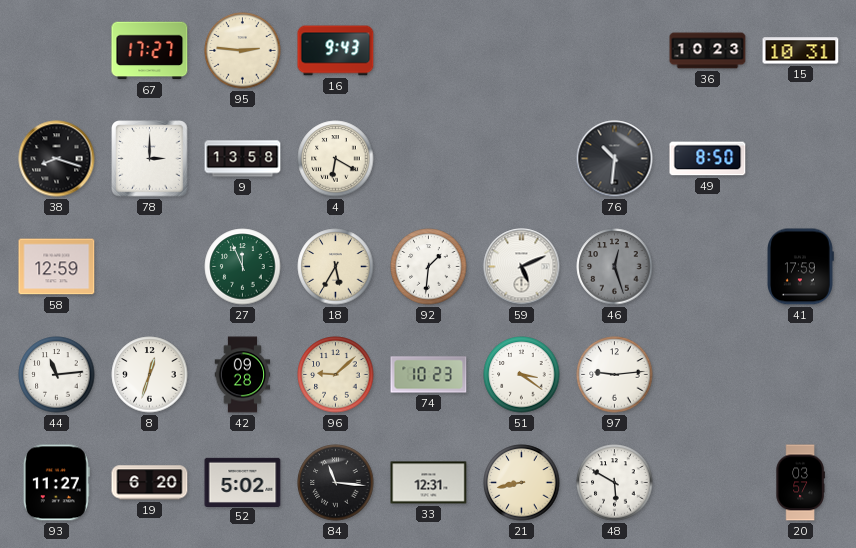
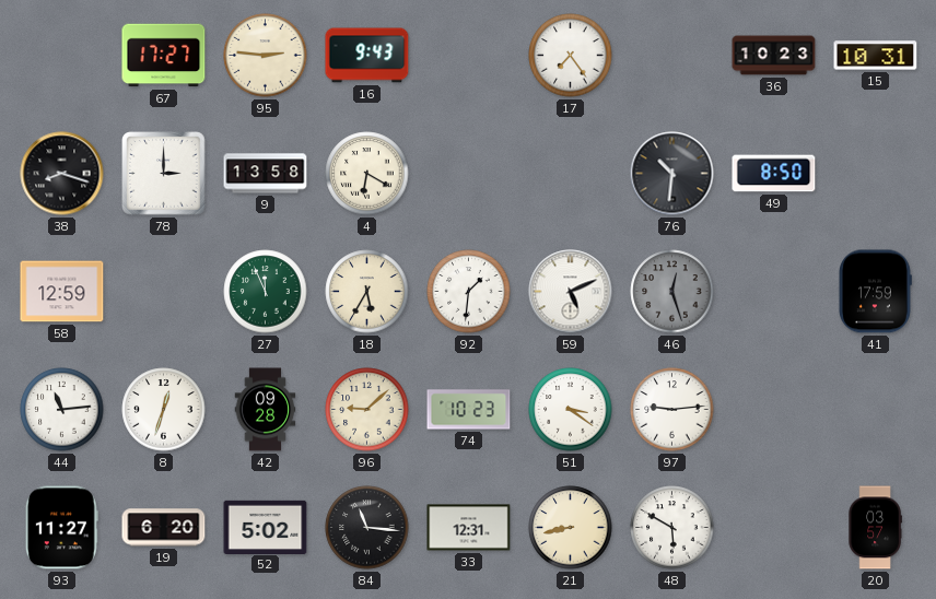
17: none -> 7:24 (571, 56)
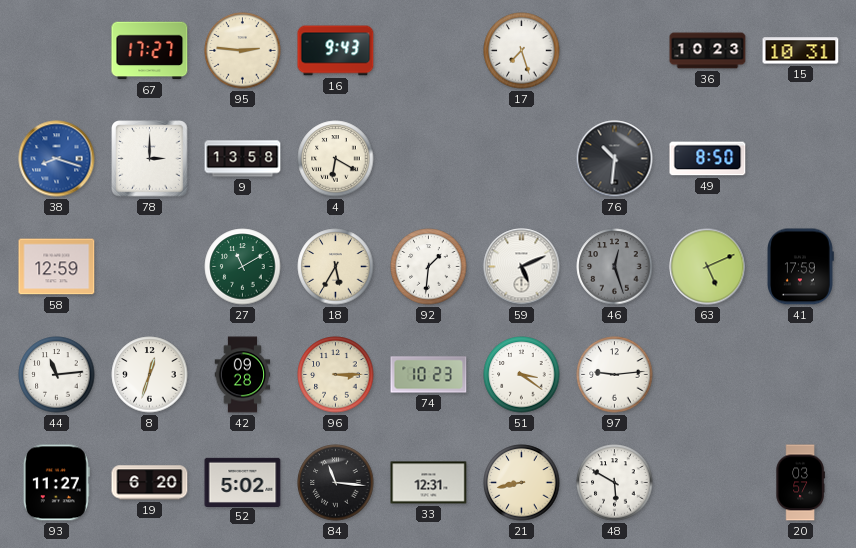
17: 7:24 -> 7:27 (522, 51)
38 dial: black -> blue (57, 159)
27: 11:56 -> 11:10 (243, 267)
63: none -> 5:11 (708, 267)
96: 9:08 -> 3:15 (336, 375)
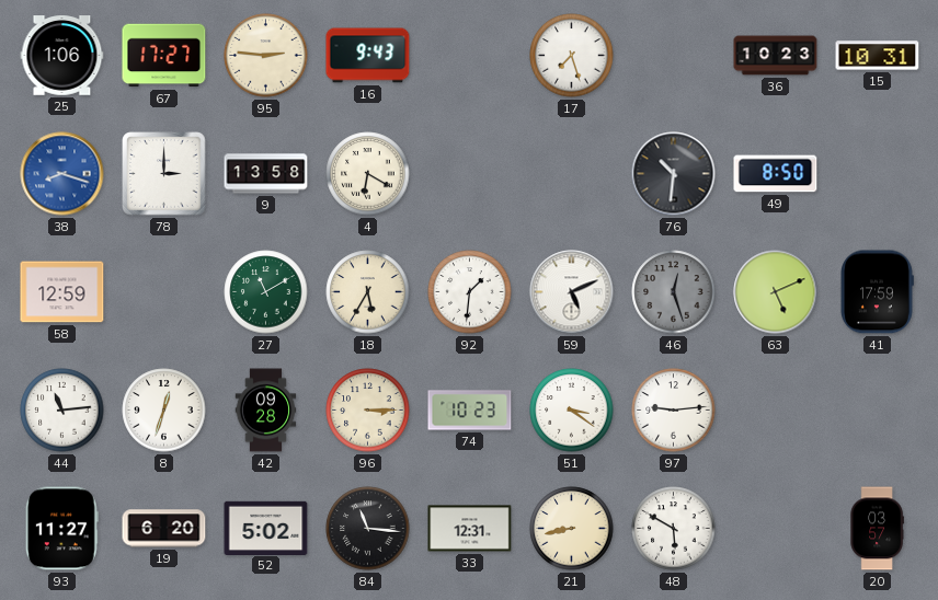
25: none -> 1:06 (62, 56)
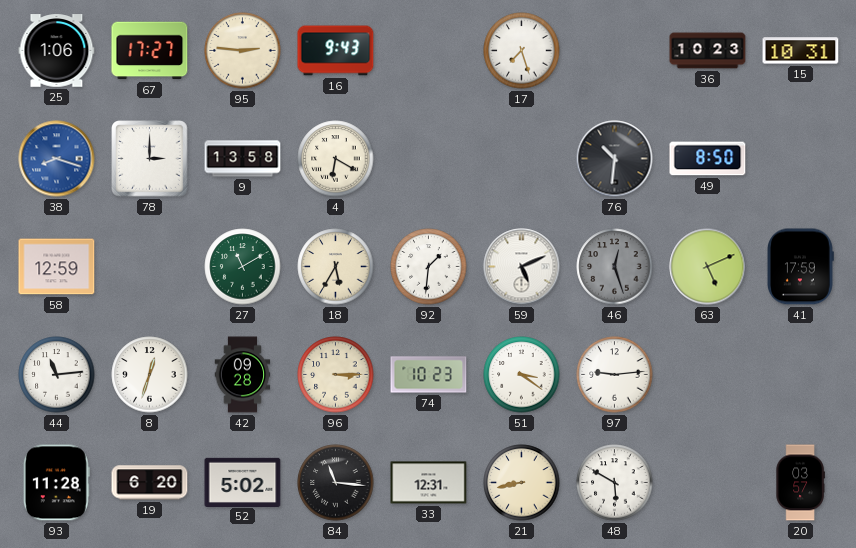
93: 11:27 -> 11:28 (56, 483)
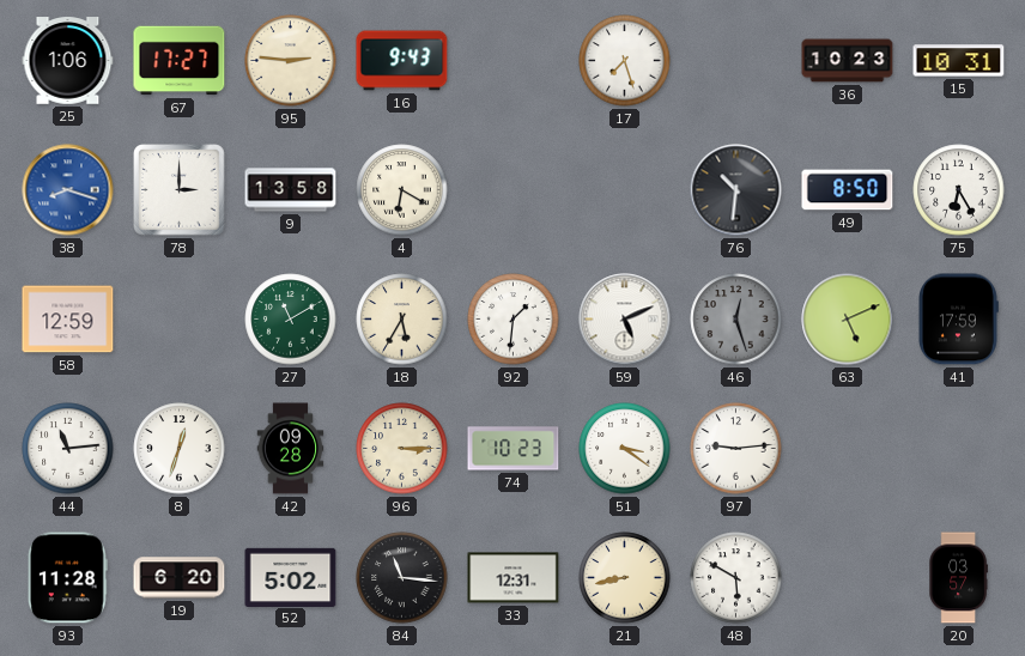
75: none -> 6:25 (959, 190)
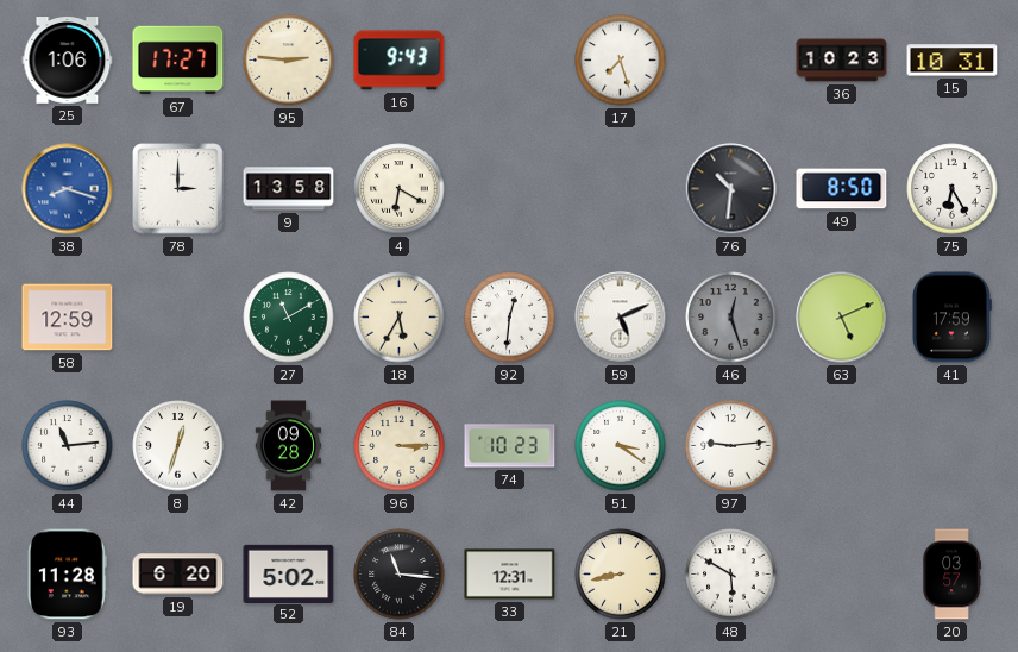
92: 1:31 -> 12:31 (510, 318)
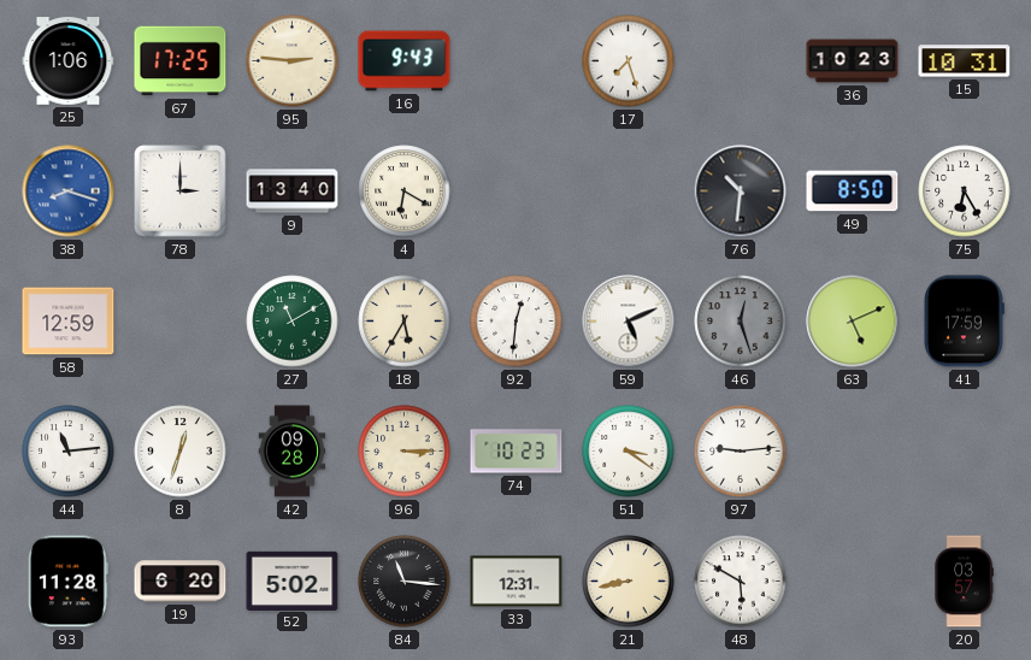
67: 17:27 -> 17:25 (181, 61)
9: 13:58 -> 13:40 (293, 191)
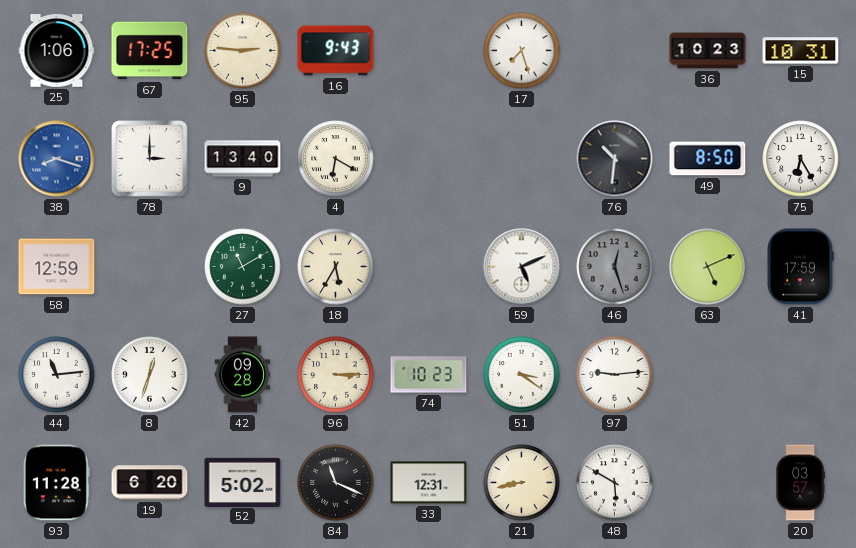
92: 12:31 -> none (517, 322)
84: 11:16 -> 11:19 (336, 483)
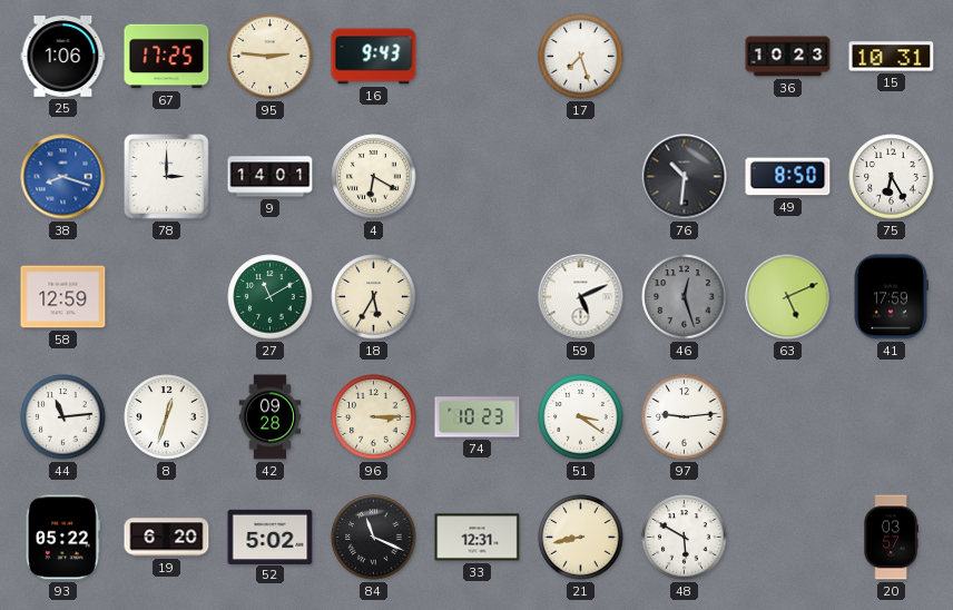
9: 13:40 -> 14:01 (271, 177)
93: 11:28 -> 05:22 (62, 538)
